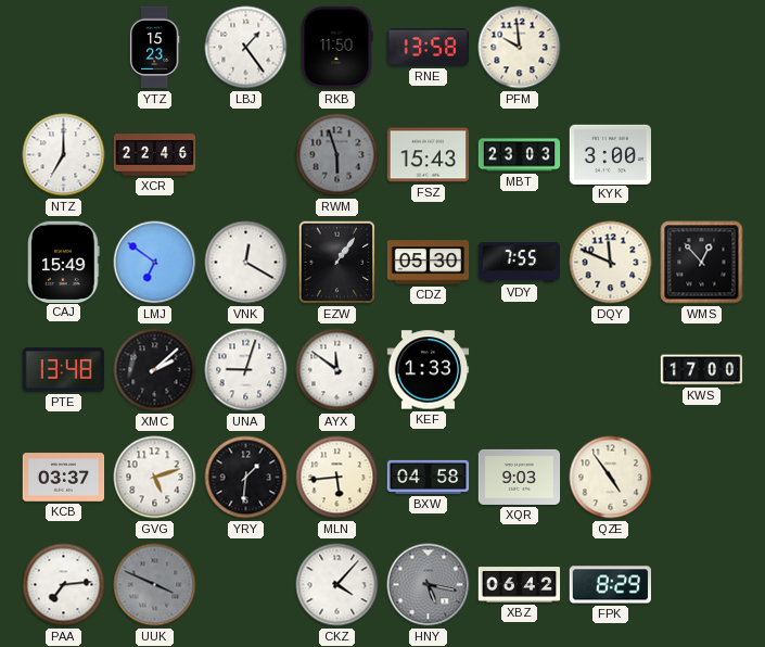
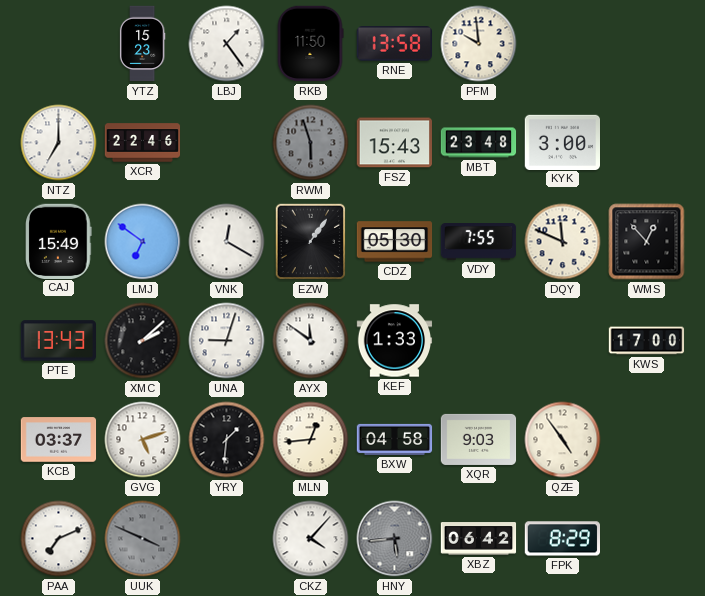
MBT: 23:03 -> 23:48 (479, 143)
PTE: 13:48 -> 13:43 (58, 341)
MLN: 5:44 -> 12:44 (311, 440)
PAA: 7:14 -> 7:11 (59, 539)
HNY: 5:17 -> 5:44 (395, 539)
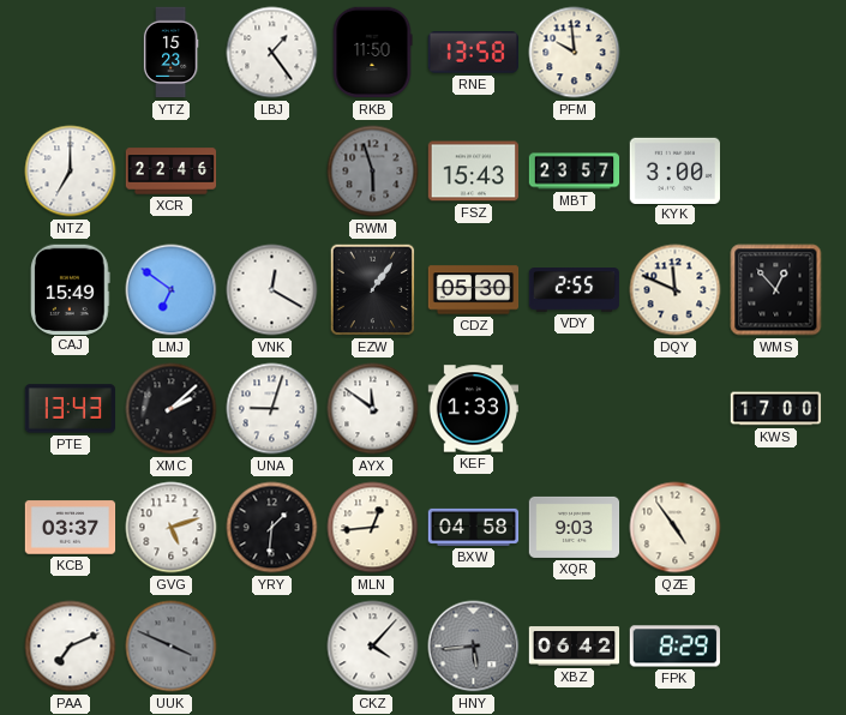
MBT: 23:48 -> 23:57 (575, 172)
VDY: 7:55 -> 2:55 (575, 290)
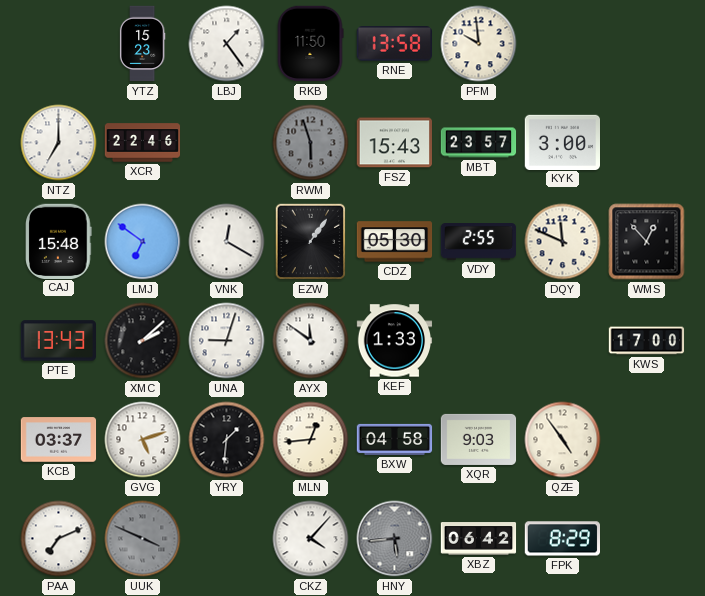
CAJ: 15:49 -> 15:48 (59, 241)
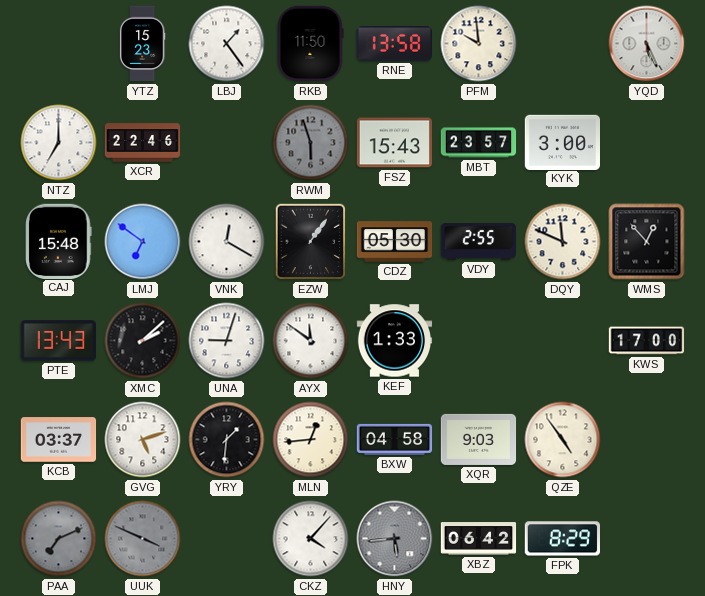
YQD: none -> 5:26 (647, 44)
PAA dial: white -> grey (59, 539)
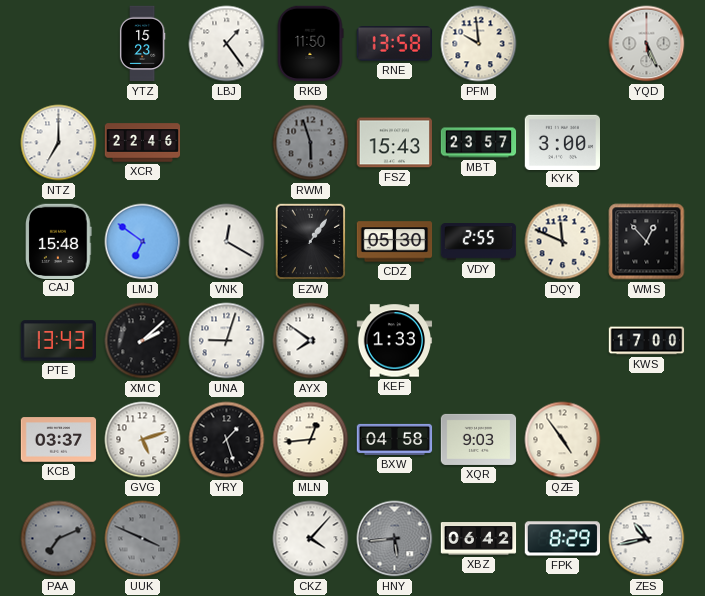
AYX: 11:51 -> 7:51 (311, 341)
YRY: 1:31 -> 1:27 (227, 440)
ZES: none -> 10:43 (647, 539)
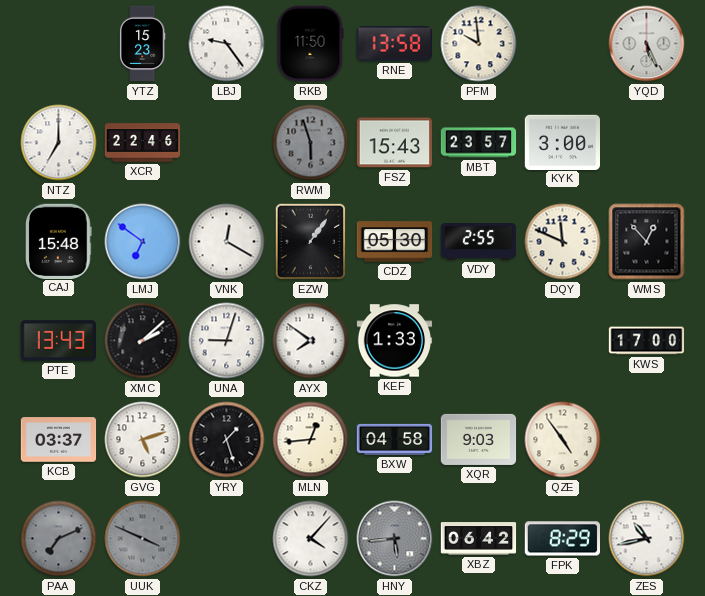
LBJ: 1:24 -> 9:24 (227, 44)
